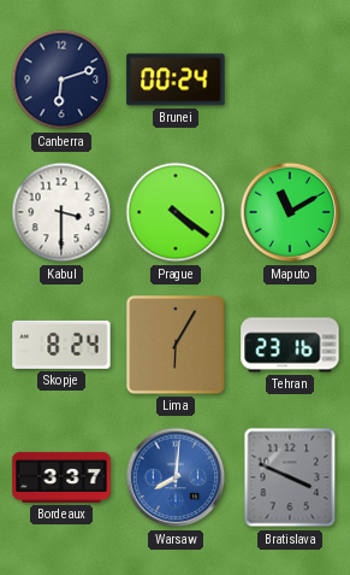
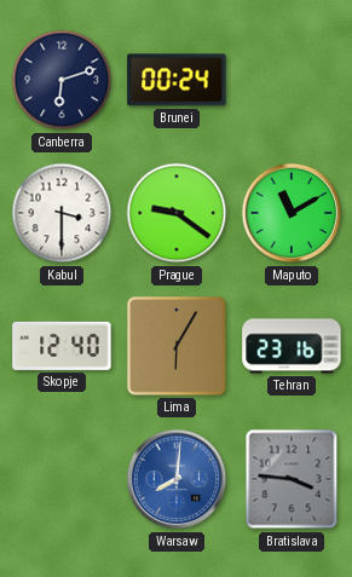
Prague: 4:21 -> 9:21 (177, 213)
Skopje: 8:24 -> 12:40 (62, 346)
Bordeaux: 3:37 -> none (61, 477)
Bratislava: 3:49 -> 3:46 (292, 479)
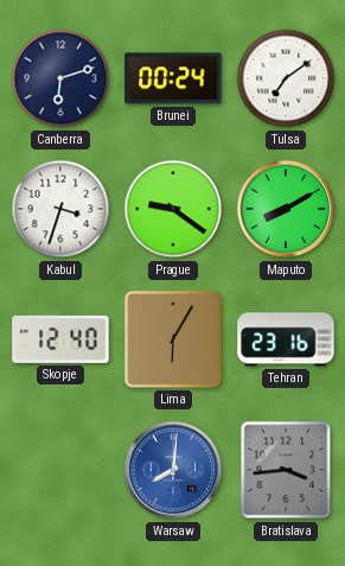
Tulsa: none -> 7:09 (286, 78)
Kabul: 3:30 -> 3:33 (60, 209)
Maputo: 11:10 -> 8:10 (286, 209)
Bratislava: 3:46 -> 3:44 (286, 470)
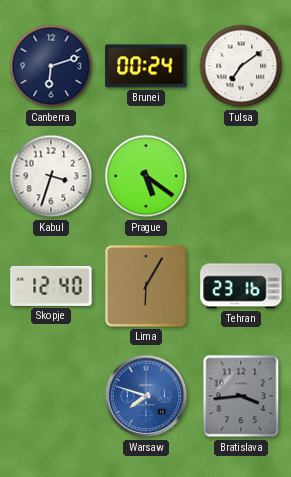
Prague: 9:21 -> 5:21 (146, 176)
Maputo: 8:10 -> none (286, 209)
Warsaw: 8:01 -> 7:48 (146, 396)
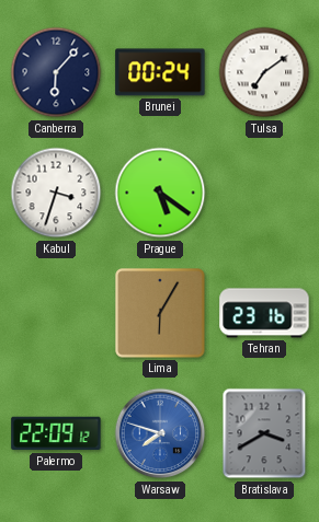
Canberra: 6:12 -> 6:07 (56, 72)
Skopje: 12:40 -> none (51, 286)
Palermo: none -> 22:09 (56, 433)
Bratislava: 3:44 -> 3:40 (264, 433)
